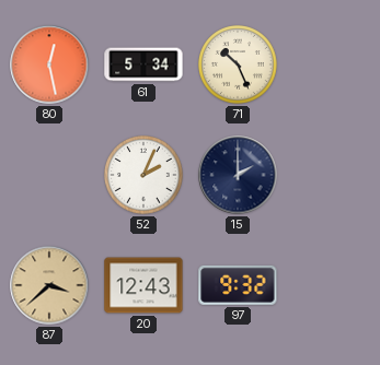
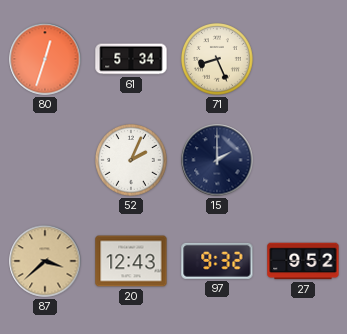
80: 12:28 -> 12:33 (45, 59)
71: 10:26 -> 8:26 (218, 60)
27: none -> 9:52 (303, 261)
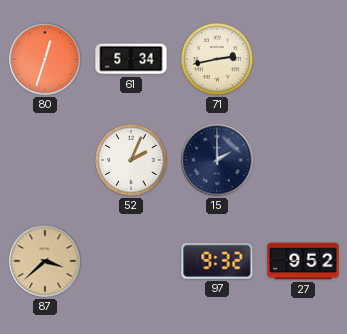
71: 8:26 -> 2:43 (218, 60)
20: 12:43 -> none (131, 261)
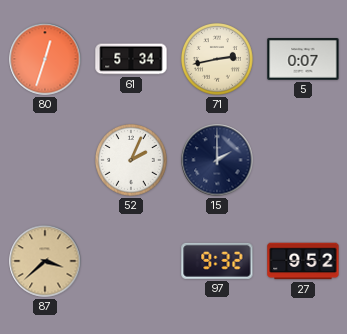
5: none -> 0:07 (303, 60)
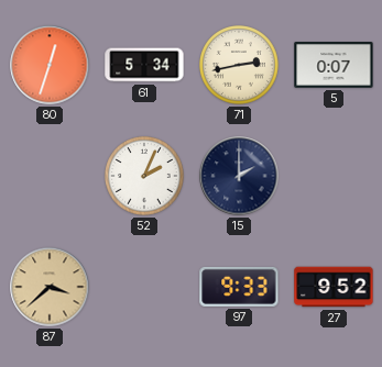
97: 9:32 -> 9:33 (239, 287)
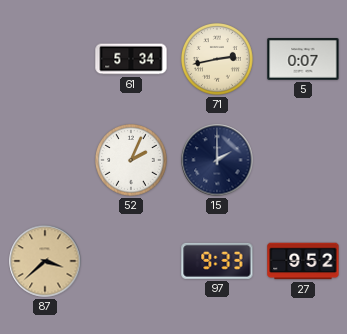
80: 12:33 -> none (50, 65)
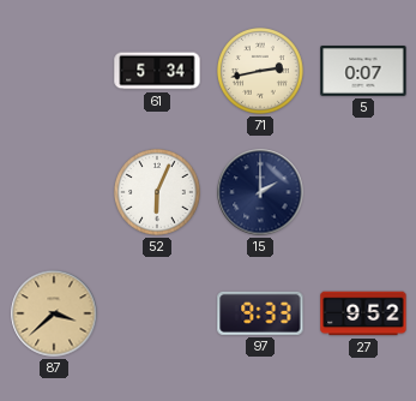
52: 2:04 -> 6:04 (158, 193)
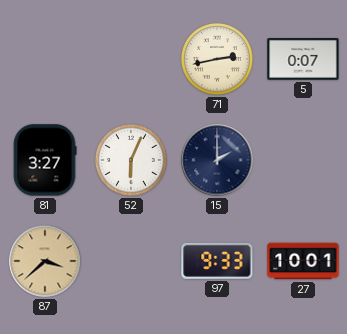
61: 5:34 -> none (157, 71)
81: none -> 3:27 (45, 160)
27: 9:52 -> 10:01 (303, 261)
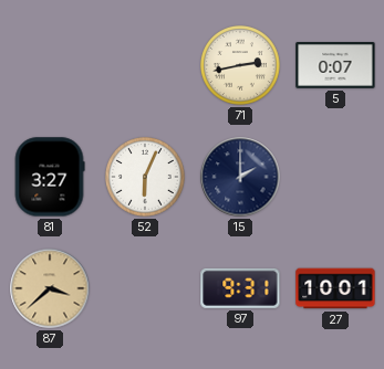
97: 9:33 -> 9:31 (240, 288)
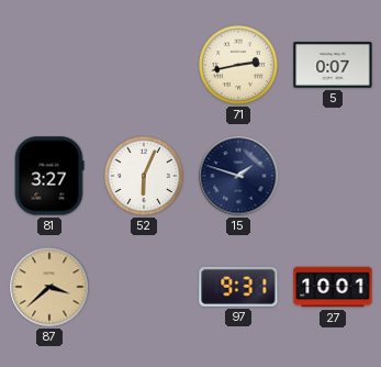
15: 2:00 -> 1:48 (238, 176)
